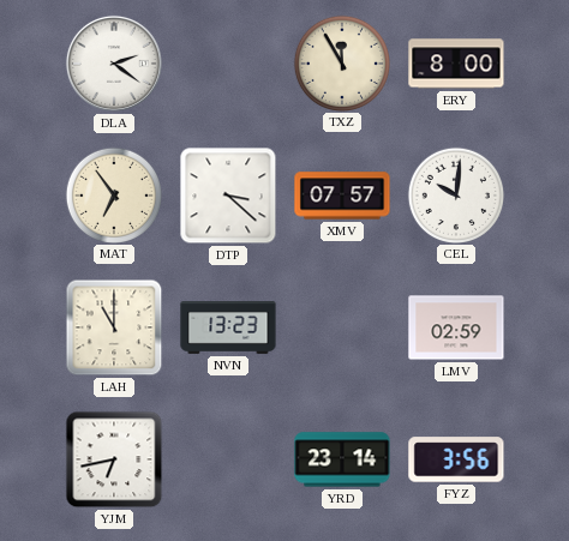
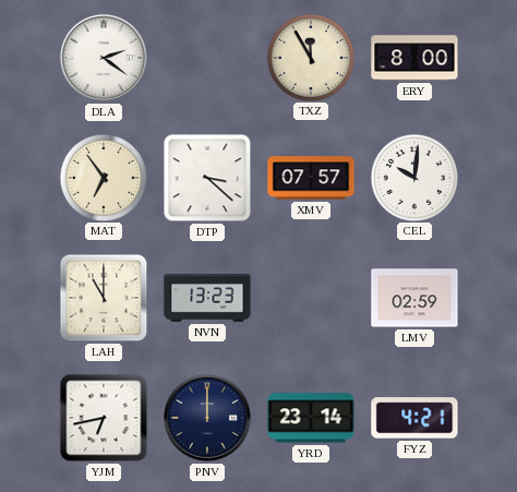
PNV: none -> 12:00 (207, 418)
FYZ: 3:56 -> 4:21 (414, 418)
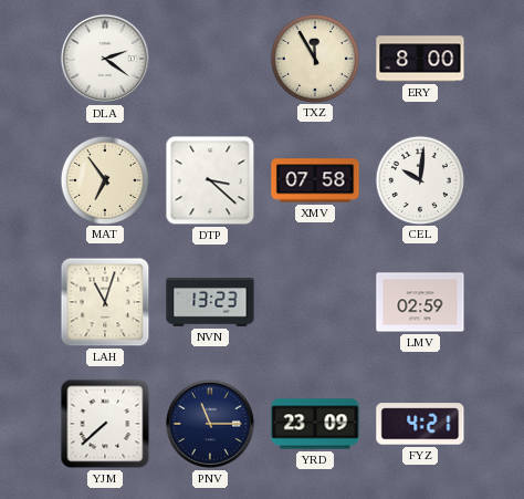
XMV: 07:57 -> 07:58 (315, 180)
LAH: 11:00 -> 11:03 (105, 302)
YJM: 6:43 -> 7:38 (105, 424)
PNV: 12:00 -> 11:15 (210, 424)
YRD: 23:14 -> 23:09 (315, 424)
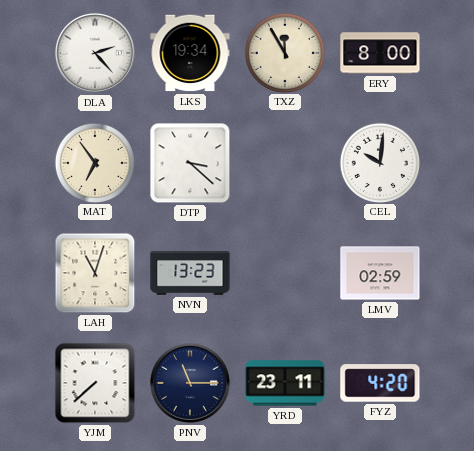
DLA: 2:21 -> 2:23 (95, 53)
LKS: none -> 19:34 (190, 53)
XMV: 07:58 -> none (315, 180)
YRD: 23:09 -> 23:11 (285, 383)
FYZ: 4:21 -> 4:20 (380, 383)
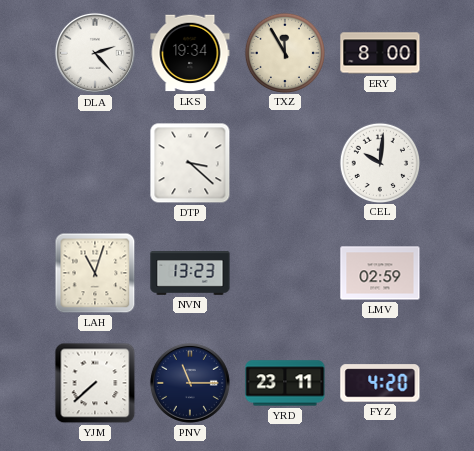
MAT: 6:54 -> none (94, 162)
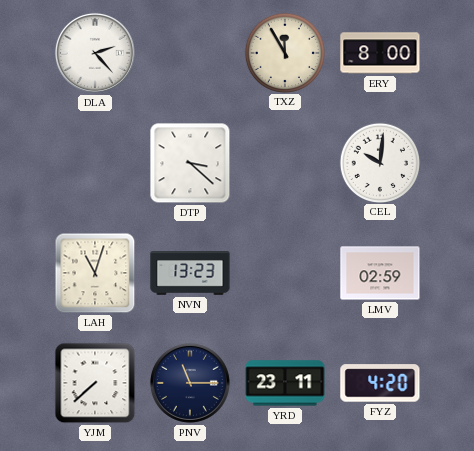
LKS: 19:34 -> none (190, 53)
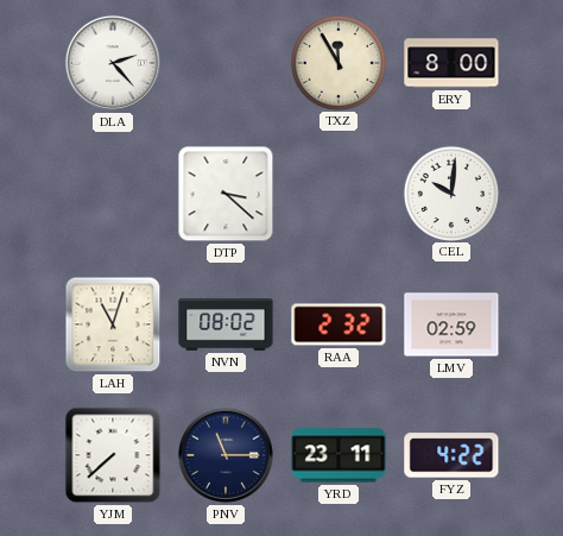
NVN: 13:23 -> 08:02 (226, 326)
RAA: none -> 2:32 (339, 324)
FYZ: 4:20 -> 4:22 (451, 455)
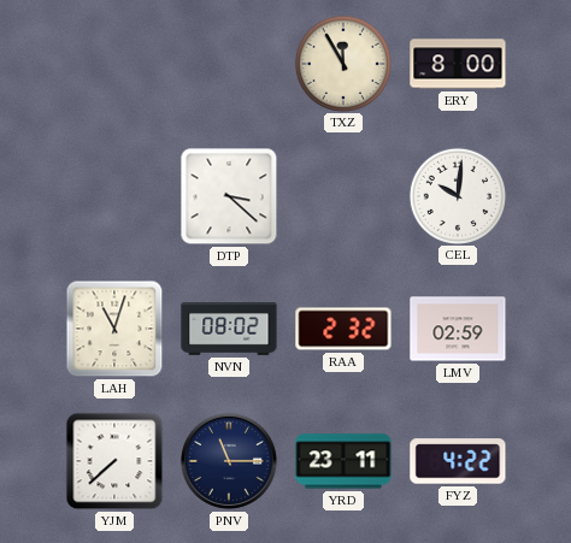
DLA: 2:23 -> none (113, 63)
